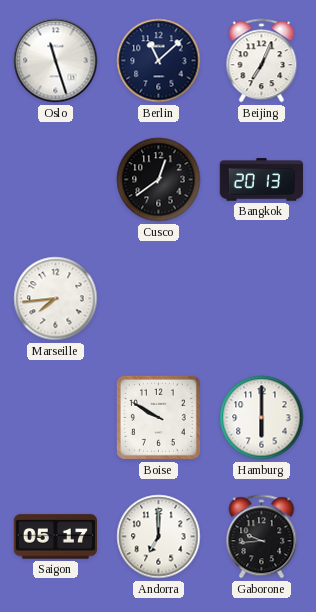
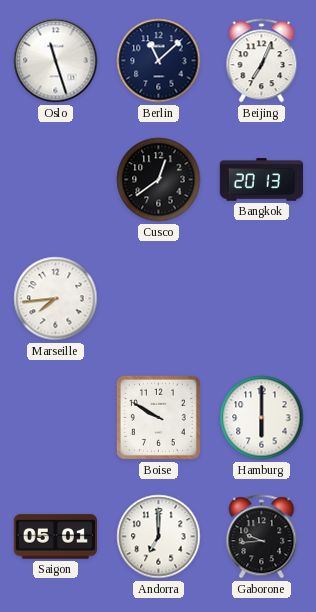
Saigon: 05:17 -> 05:01 (56, 537)
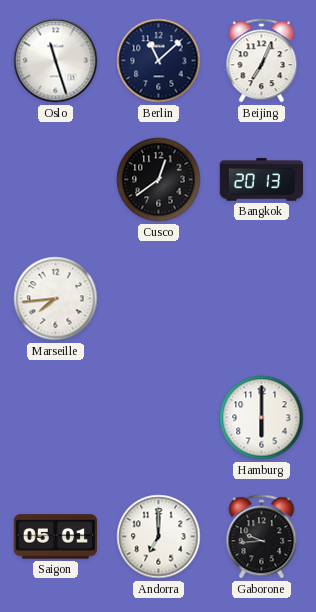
Boise: 9:50 -> none (158, 417)
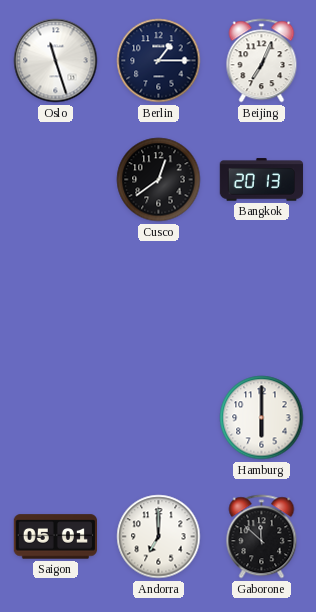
Berlin: 11:08 -> 1:15 (159, 61)
Marseille: 7:44 -> none (56, 299)
Gaborone: 9:44 -> 11:52 (262, 537)
